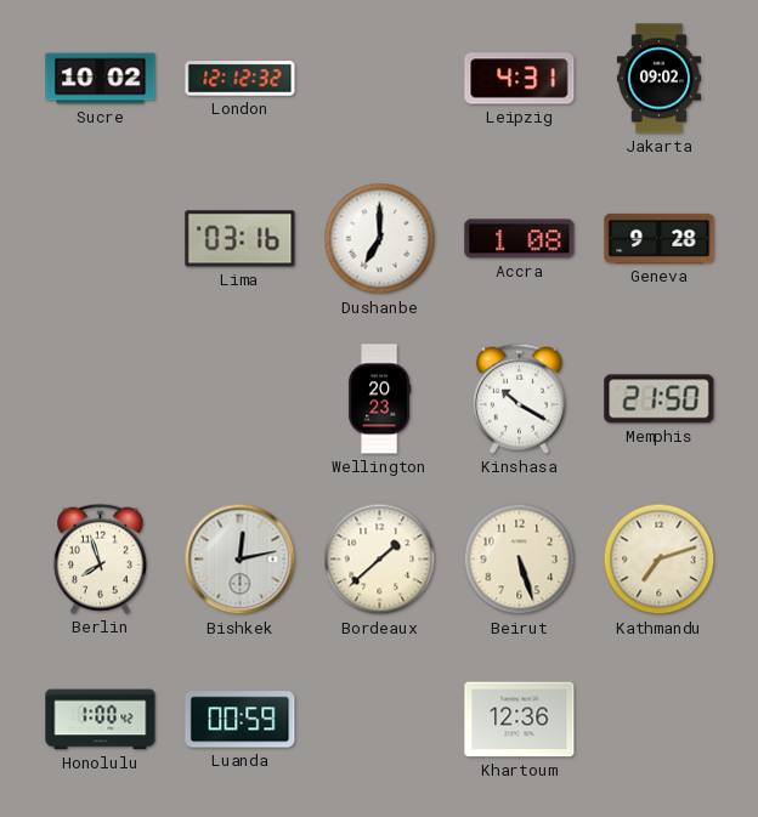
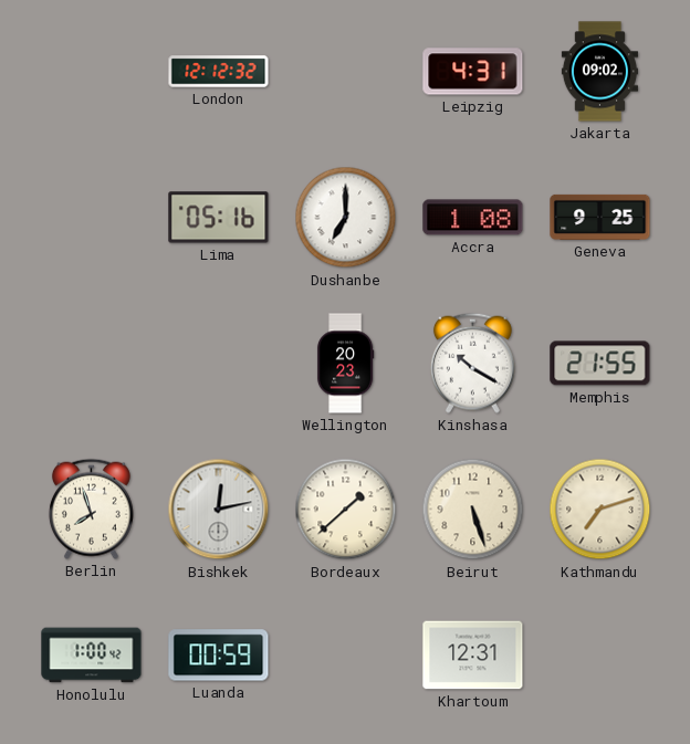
Sucre: 10:02 -> none (101, 79)
Lima: 03:16 -> 05:16 (219, 218)
Geneva: 9:28 -> 9:25 (600, 217)
Memphis: 21:50 -> 21:55 (600, 364)
Khartoum: 12:36 -> 12:31 (473, 656)
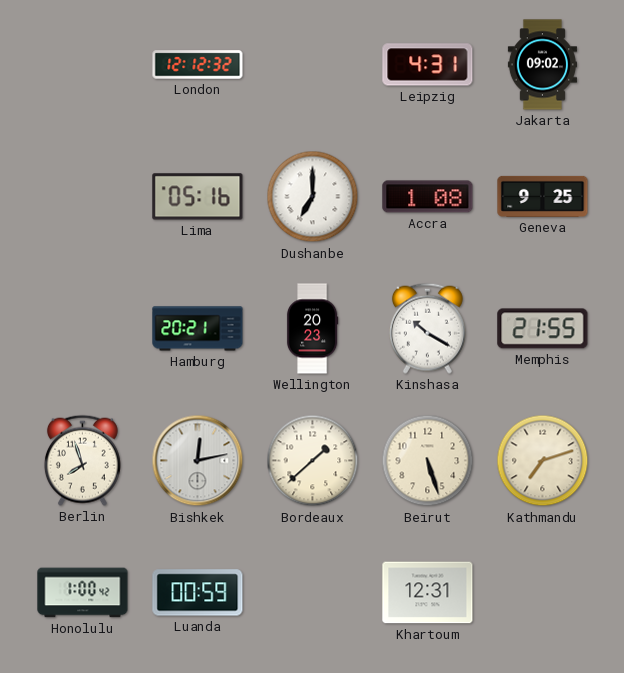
Hamburg: none -> 20:21 (198, 329)
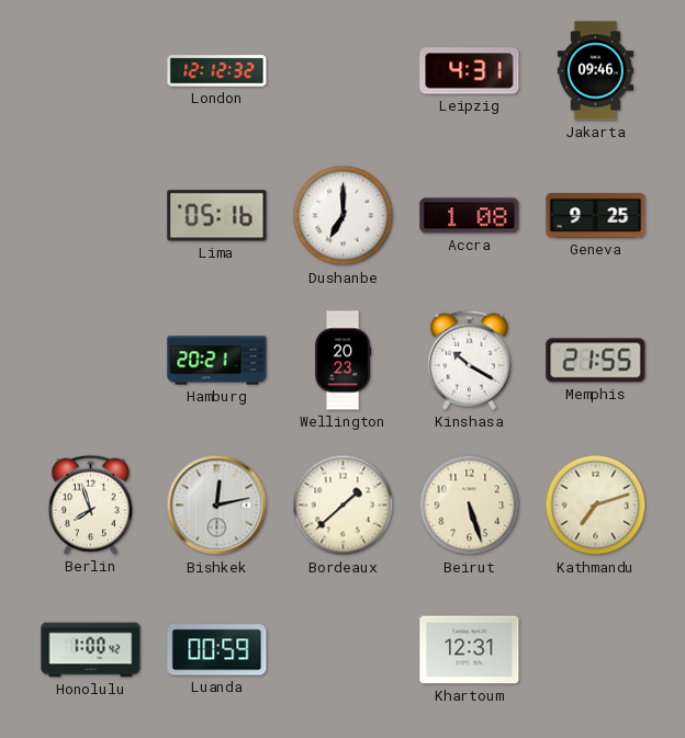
Jakarta: 09:02 -> 09:46 (595, 71)
